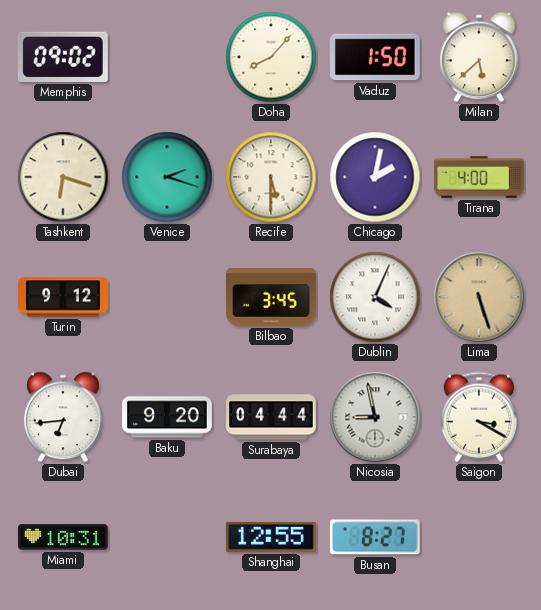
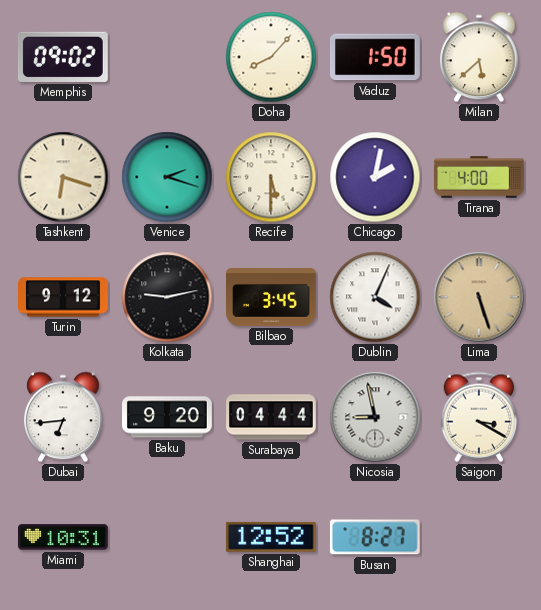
Kolkata: none -> 9:13 (167, 297)
Shanghai: 12:55 -> 12:52 (271, 537)
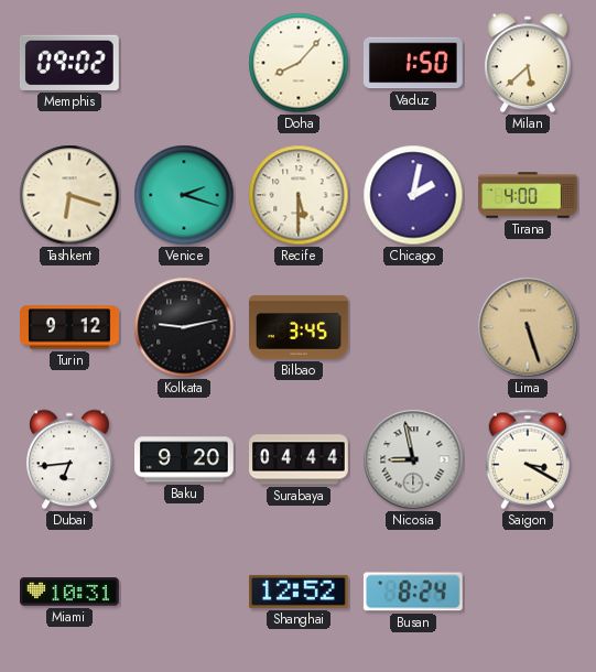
Dublin: 4:04 -> none (375, 297)
Busan: 8:27 -> 8:24 (413, 592)
